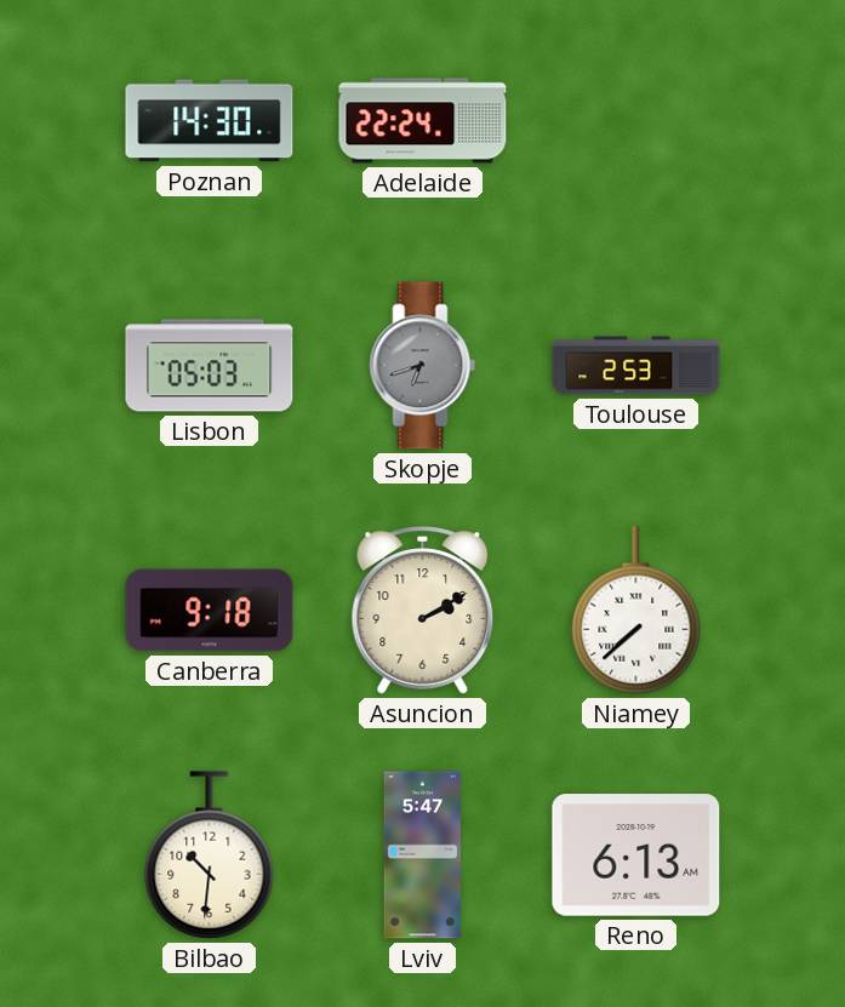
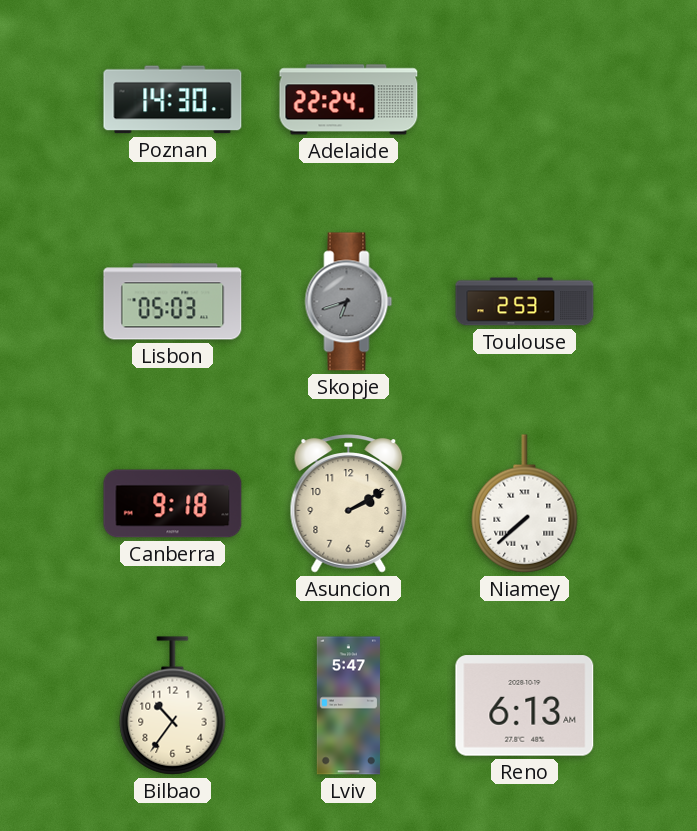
Bilbao: 10:31 -> 10:36 (173, 706)
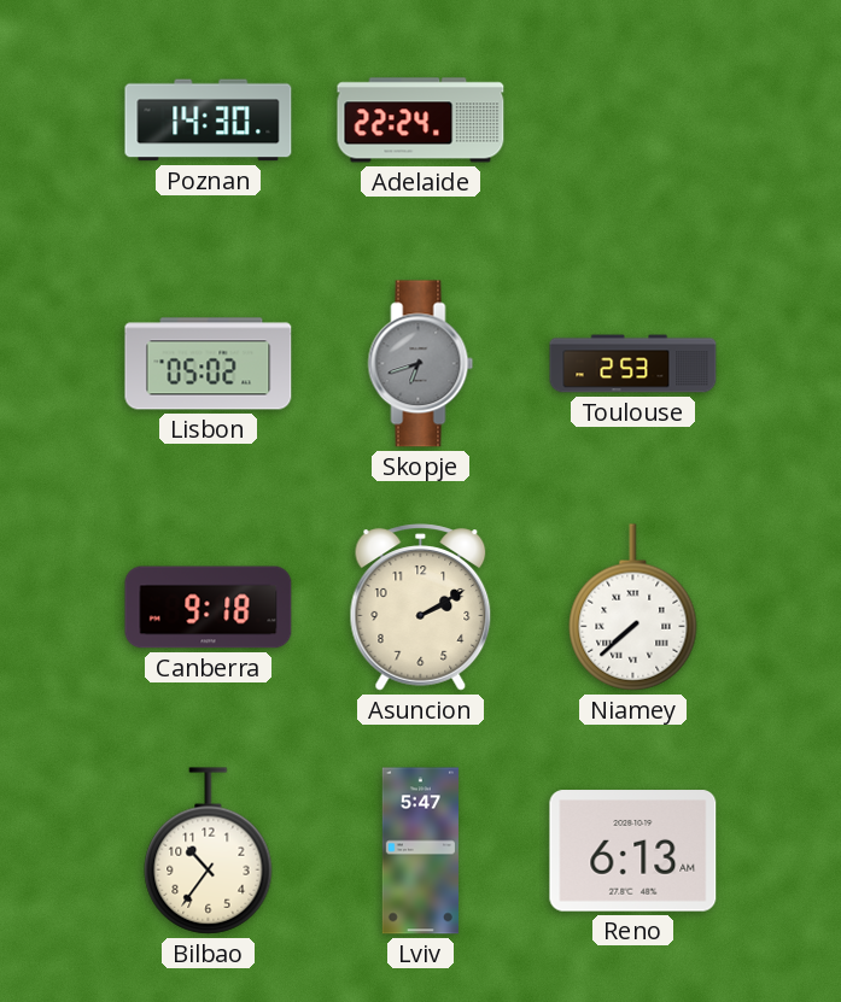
Lisbon: 05:03 -> 05:02 (209, 364)
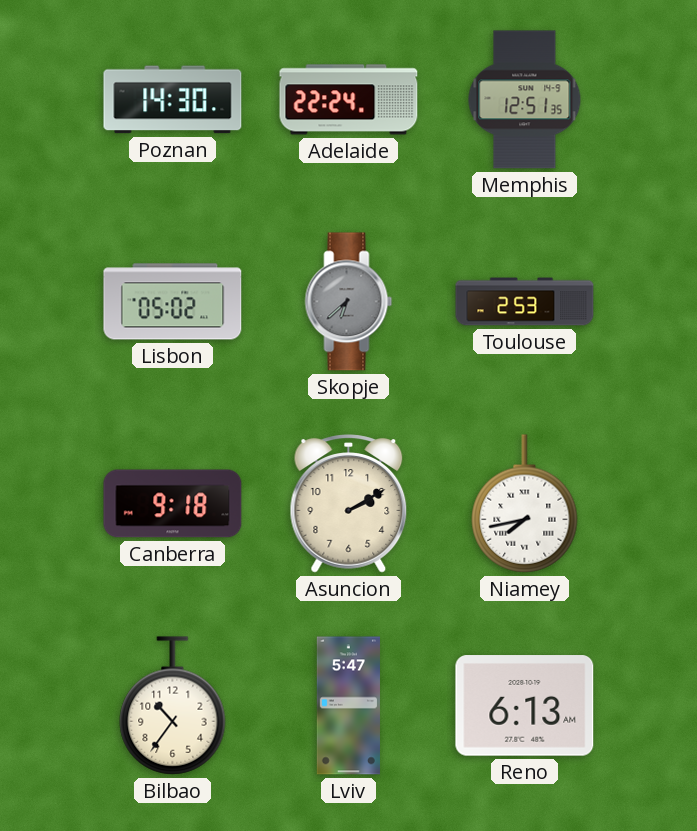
Memphis: none -> 12:51 (525, 100)
Skopje: 6:42 -> 6:38 (349, 302)
Niamey: 7:38 -> 7:43 (525, 504)
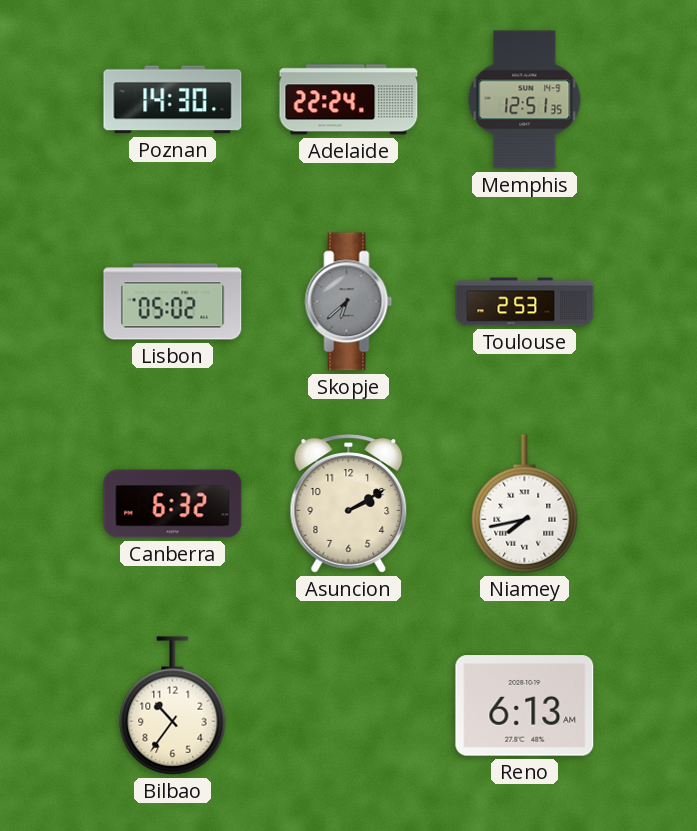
Canberra: 9:18 -> 6:32 (173, 504)
Lviv: 5:47 -> none (348, 706)
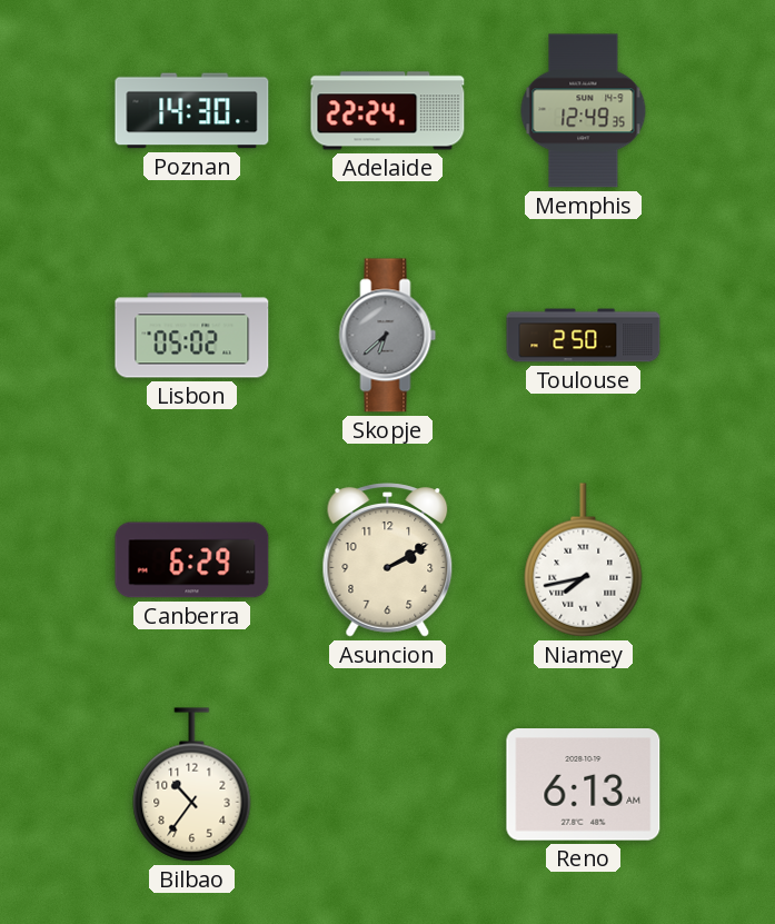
Memphis: 12:51 -> 12:49 (584, 111)
Toulouse: 2:53 -> 2:50 (584, 336)
Canberra: 6:32 -> 6:29 (192, 560)
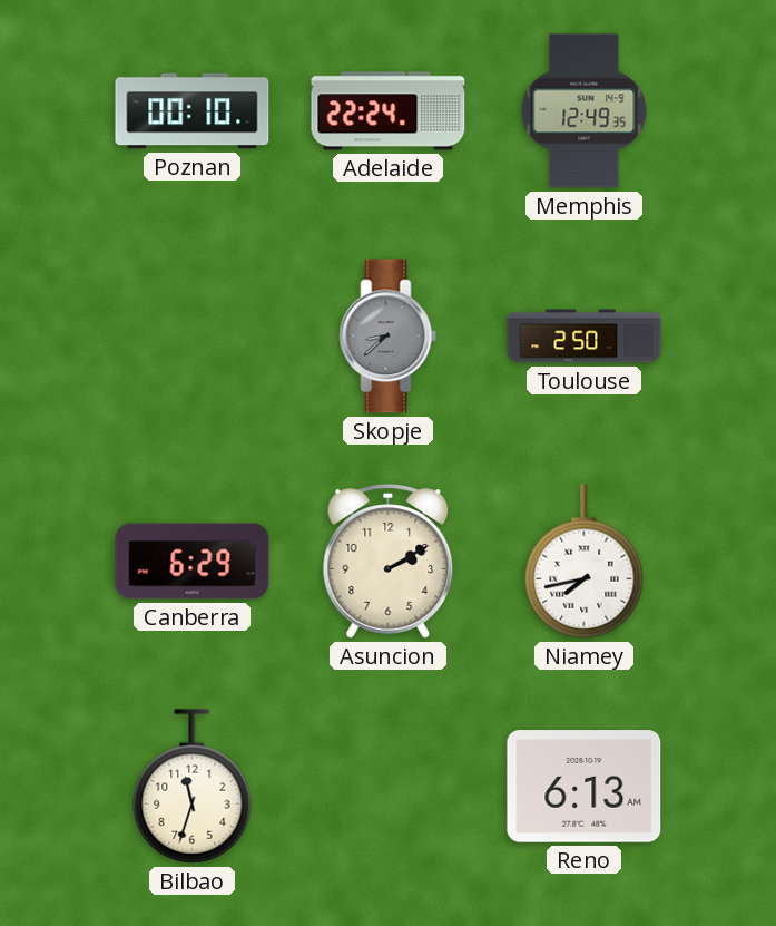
Poznan: 14:30 -> 00:10 (193, 111)
Lisbon: 05:02 -> none (192, 336)
Skopje: 6:38 -> 8:38 (389, 337)
Bilbao: 10:36 -> 11:33 (193, 787)
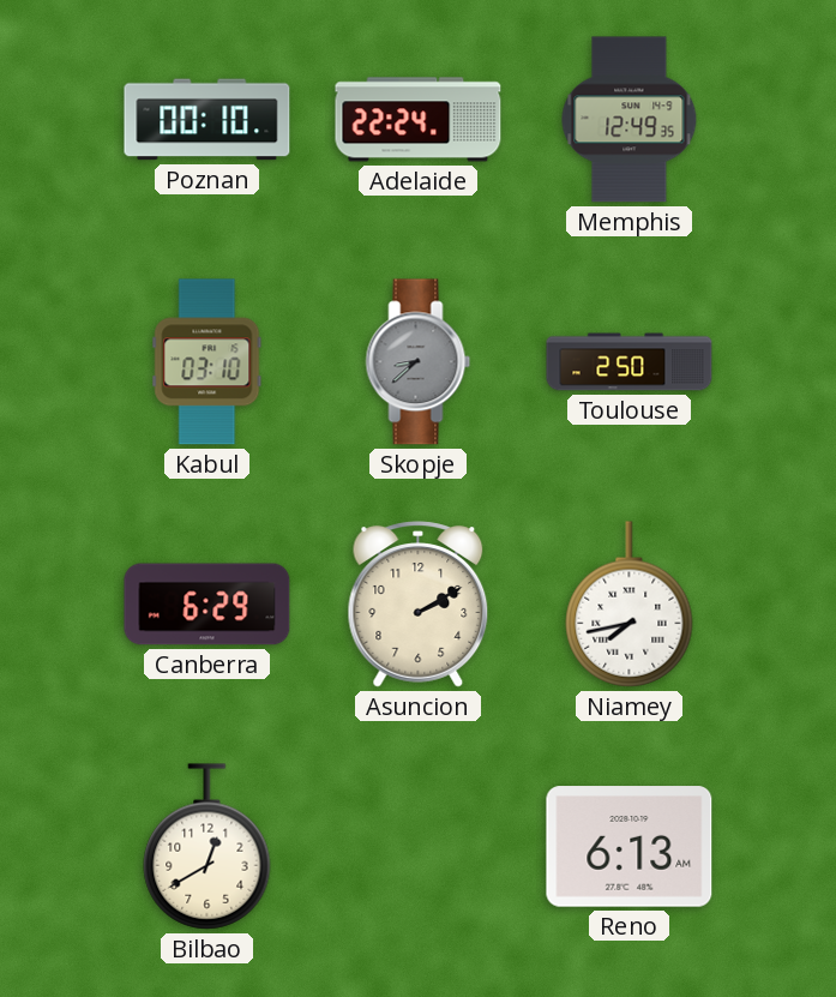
Kabul: none -> 03:10 (208, 362)
Bilbao: 11:33 -> 12:40 (208, 847)
